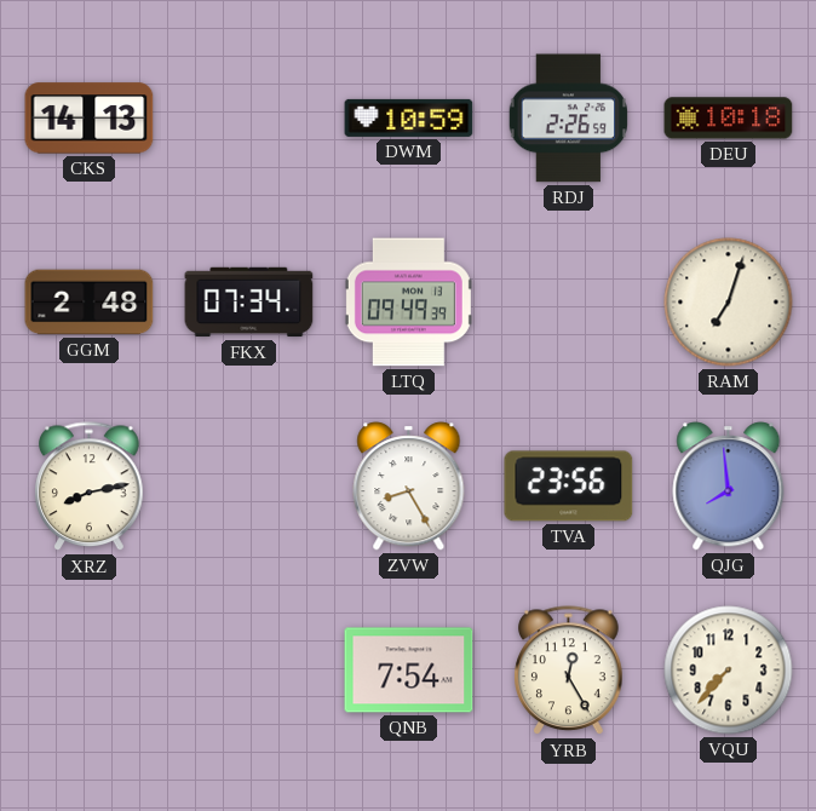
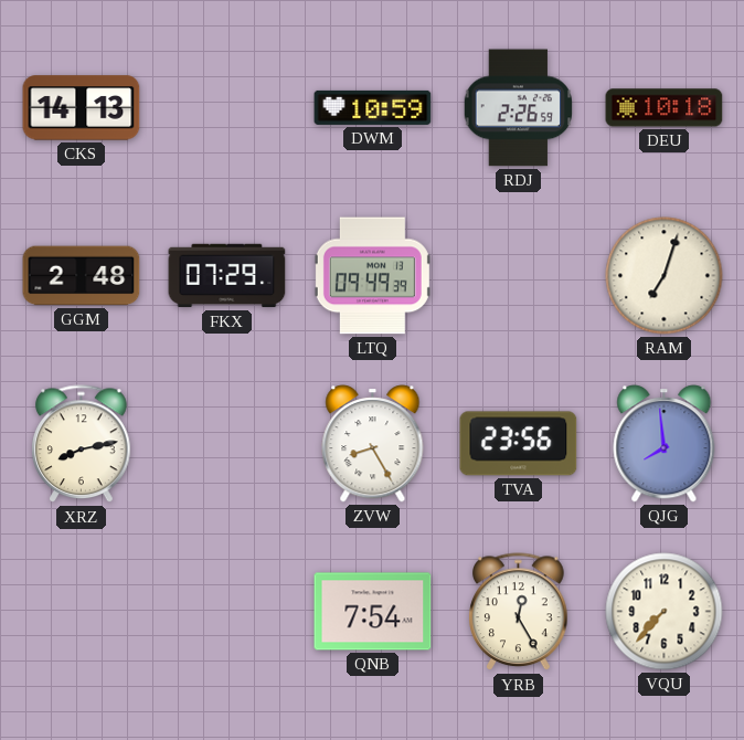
FKX: 07:34 -> 07:29 (227, 276)
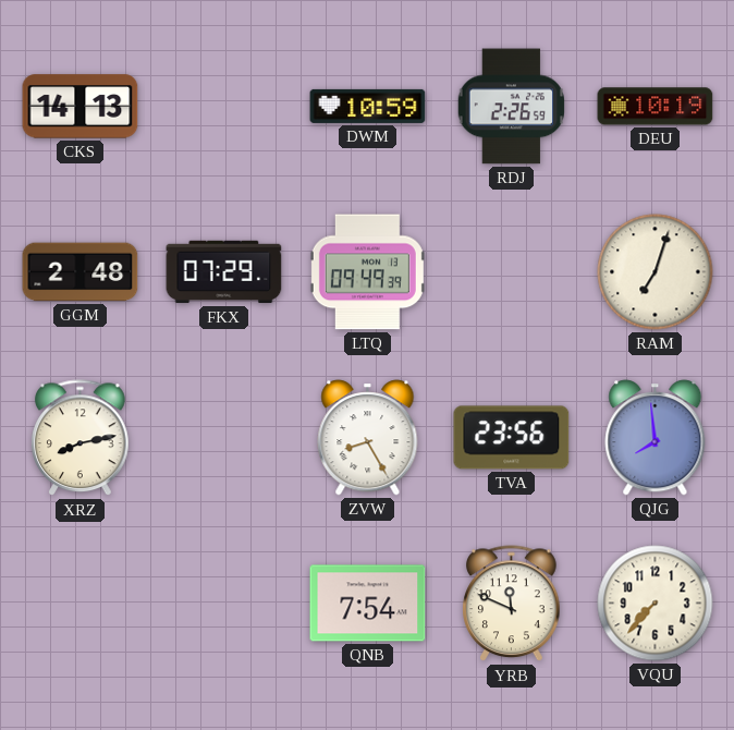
DEU: 10:18 -> 10:19 (656, 107)
YRB: 12:25 -> 11:49 (512, 604)
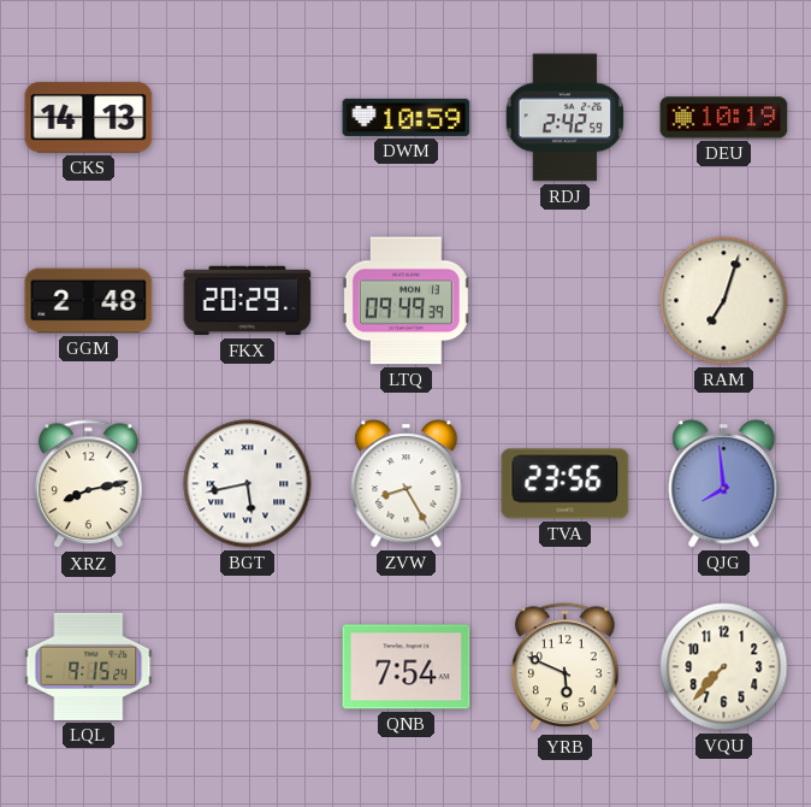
RDJ: 2:26 -> 2:42 (564, 118)
FKX: 07:29 -> 20:29 (248, 301)
BGT: none -> 5:43 (248, 484)
LQL: none -> 9:15 (89, 666)
YRB: 11:49 -> 5:49 (566, 667)
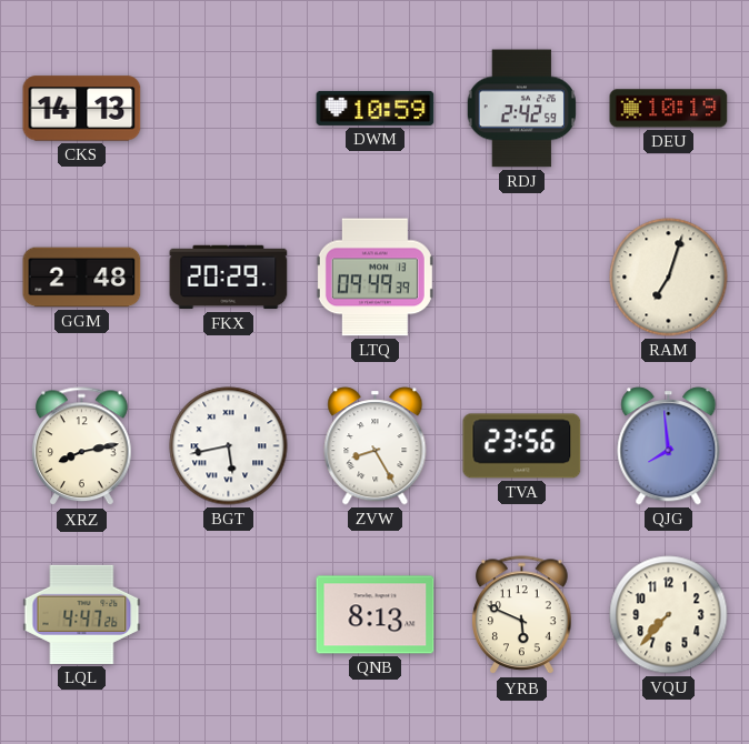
LQL: 9:15 -> 4:47 (82, 614)
QNB: 7:54 -> 8:13 (376, 615)
